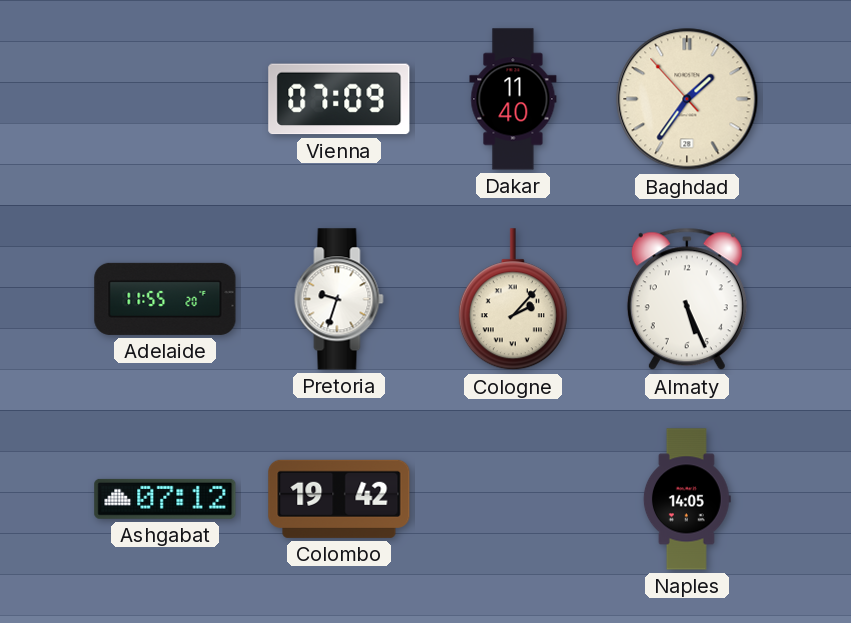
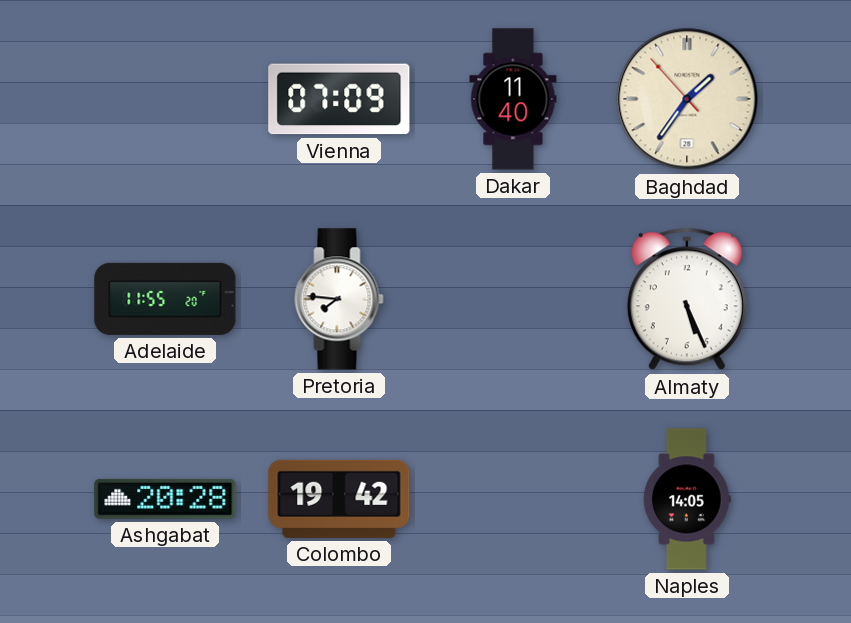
Pretoria: 9:33 -> 7:46 (339, 299)
Cologne: 2:07 -> none (513, 300)
Ashgabat: 07:12 -> 20:28 (165, 499)
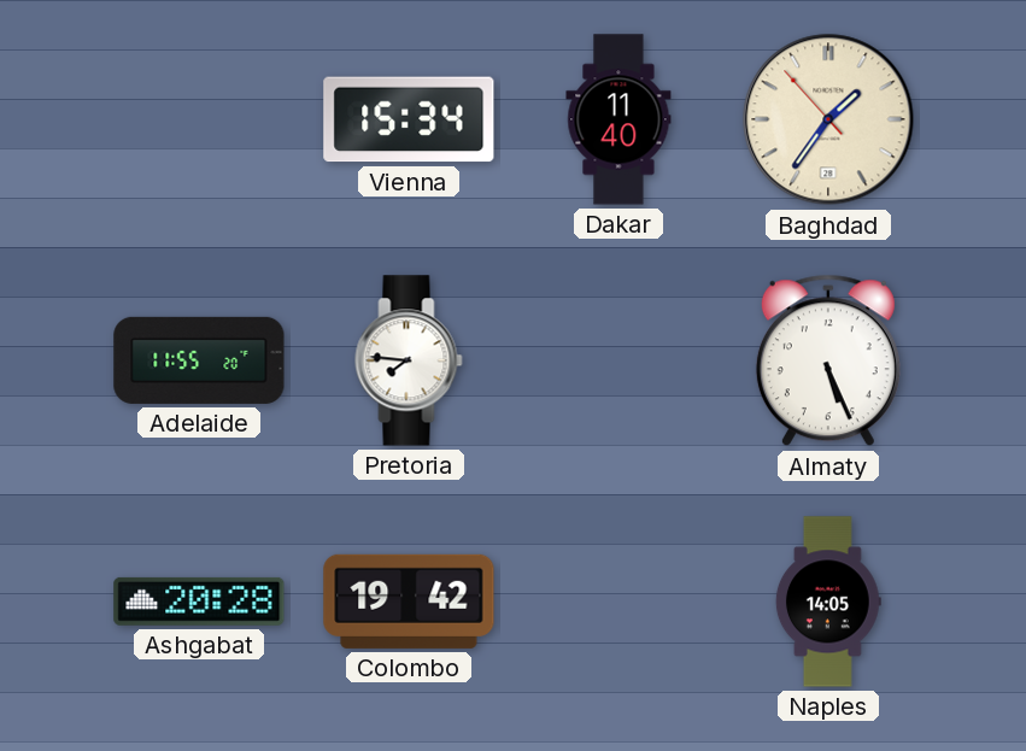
Vienna: 07:09 -> 15:34 (409, 119)
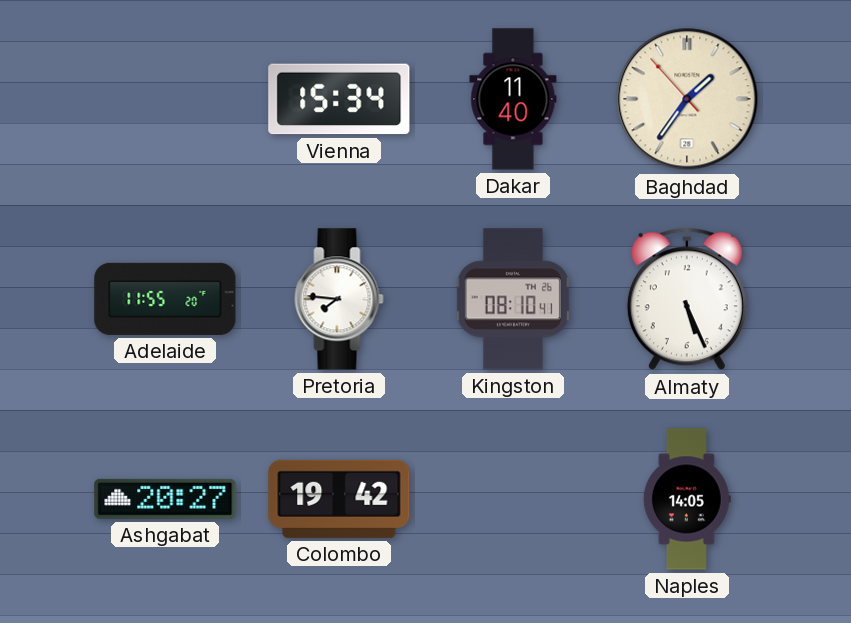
Kingston: none -> 08:10 (513, 299)
Ashgabat: 20:28 -> 20:27 (165, 499)
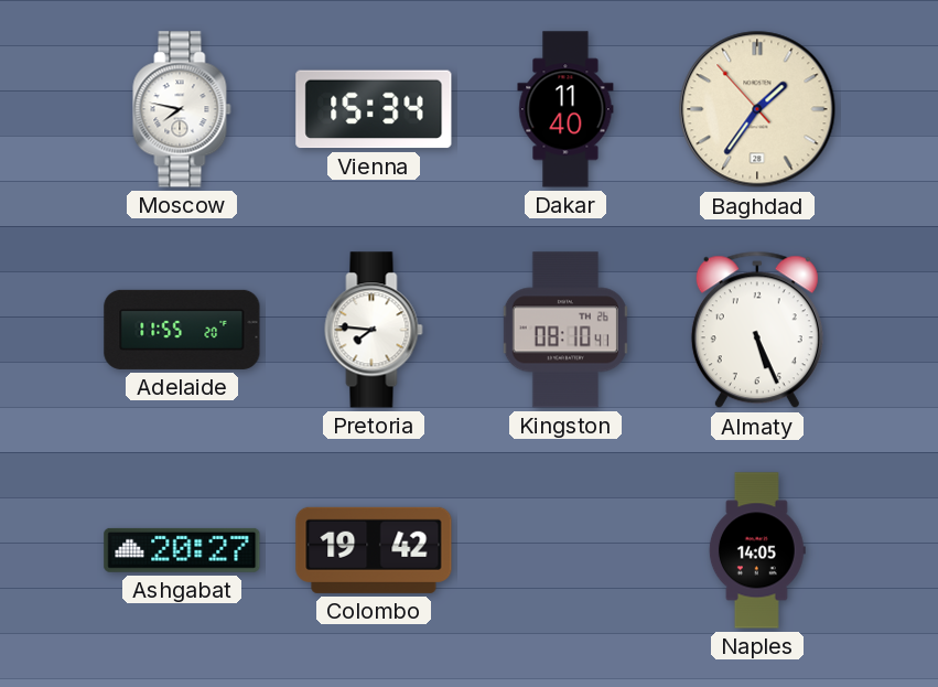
Moscow: none -> 7:47 (182, 109)
